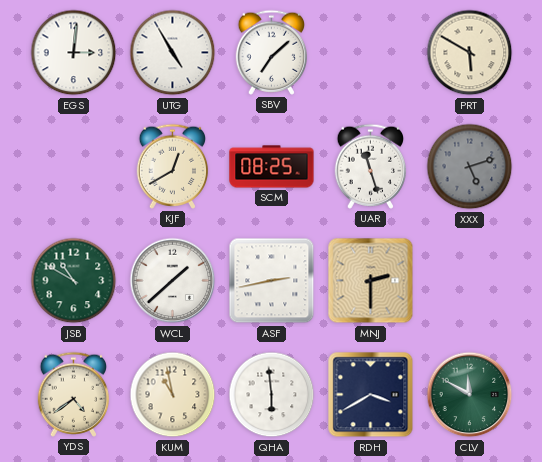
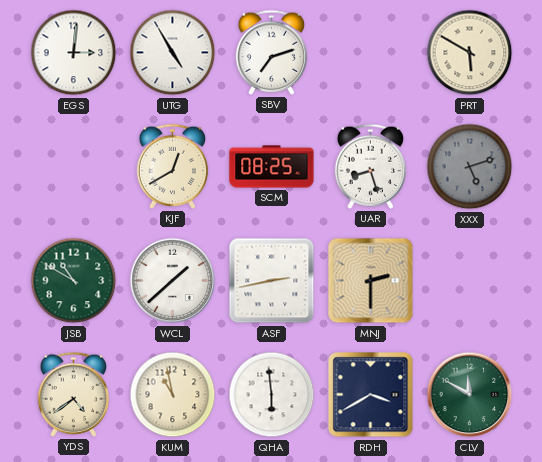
SBV: 7:08 -> 7:12 (272, 52)
UAR: 11:27 -> 8:27 (371, 166)
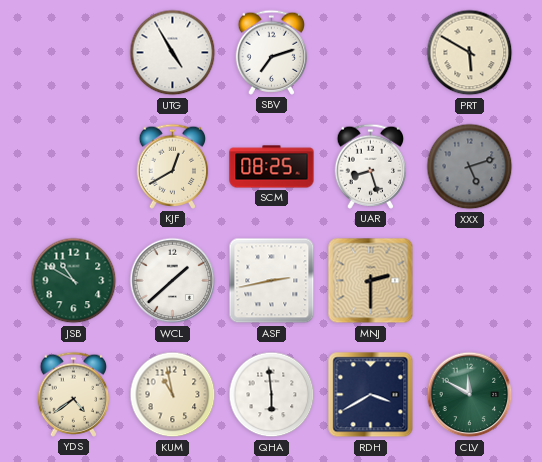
EGS: 3:01 -> none (74, 53)
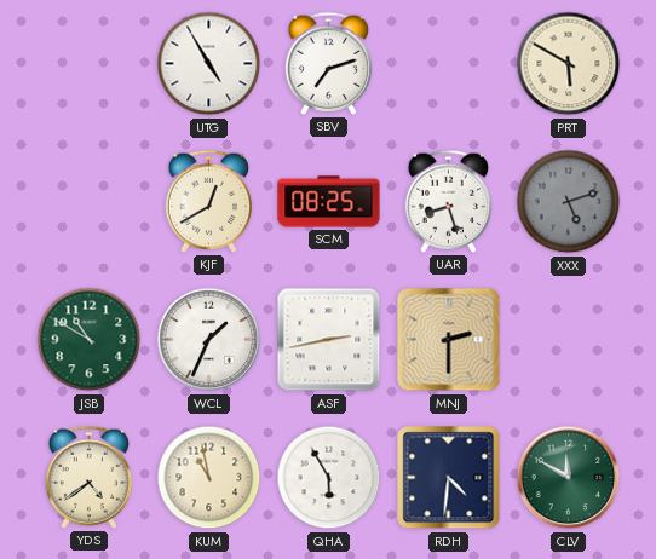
WCL: 1:38 -> 1:34 (209, 340)
QHA: 5:59 -> 5:55 (329, 478)
RDH: 3:40 -> 4:31 (449, 478)
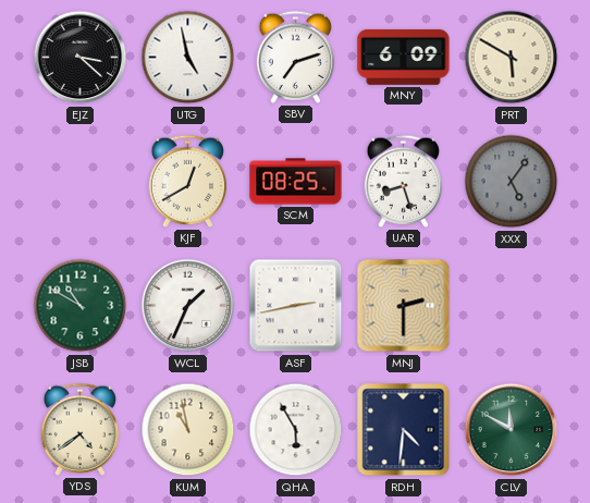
EJZ: none -> 3:22 (81, 58)
UTG: 4:55 -> 4:58 (188, 58)
MNY: none -> 6:09 (404, 57)
XXX: 5:12 -> 5:06 (512, 182)
